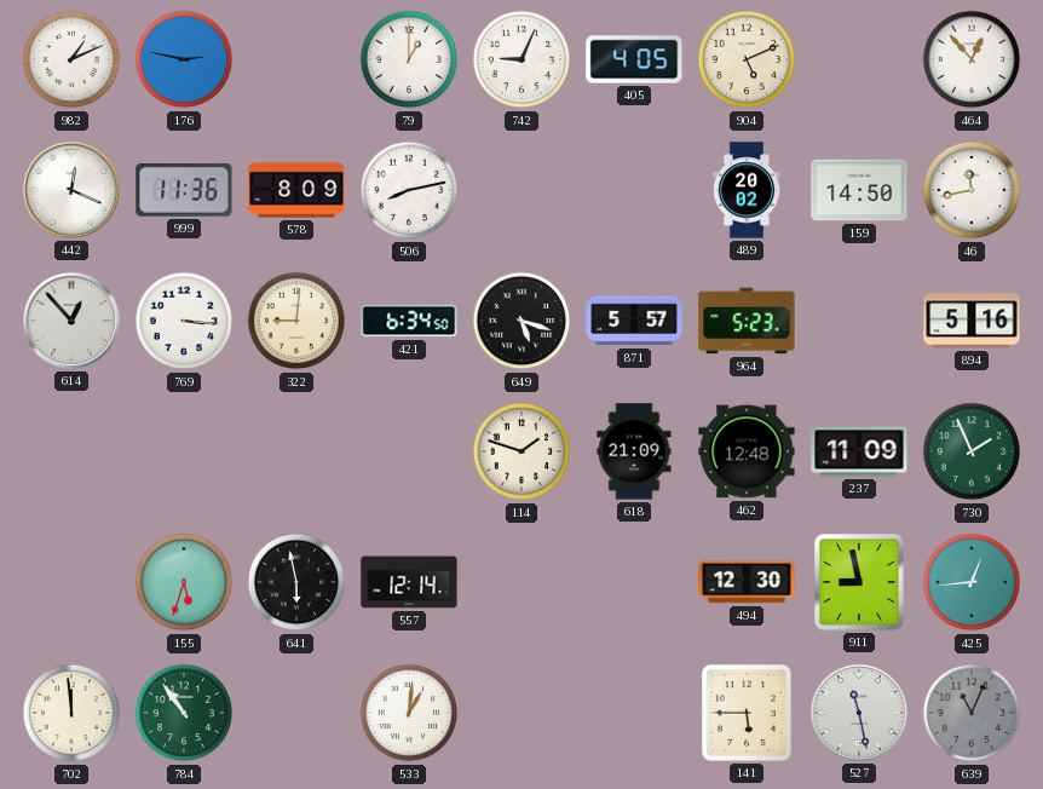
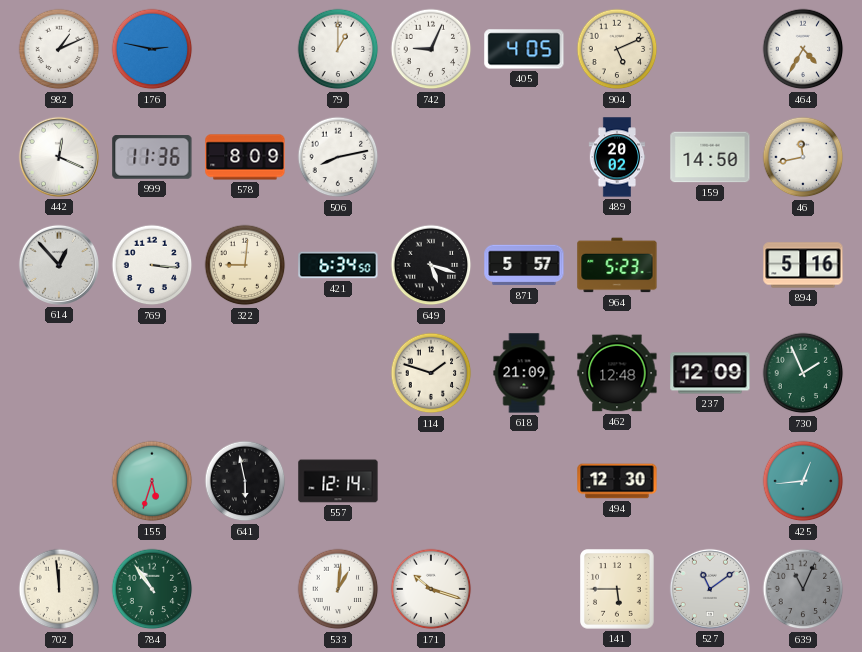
464: 12:53 -> 4:35 (803, 49)
237: 11:09 -> 12:09 (710, 373)
911: 8:58 -> none (859, 582)
171: none -> 10:18 (431, 589)
527: 11:28 -> 11:09 (710, 589)
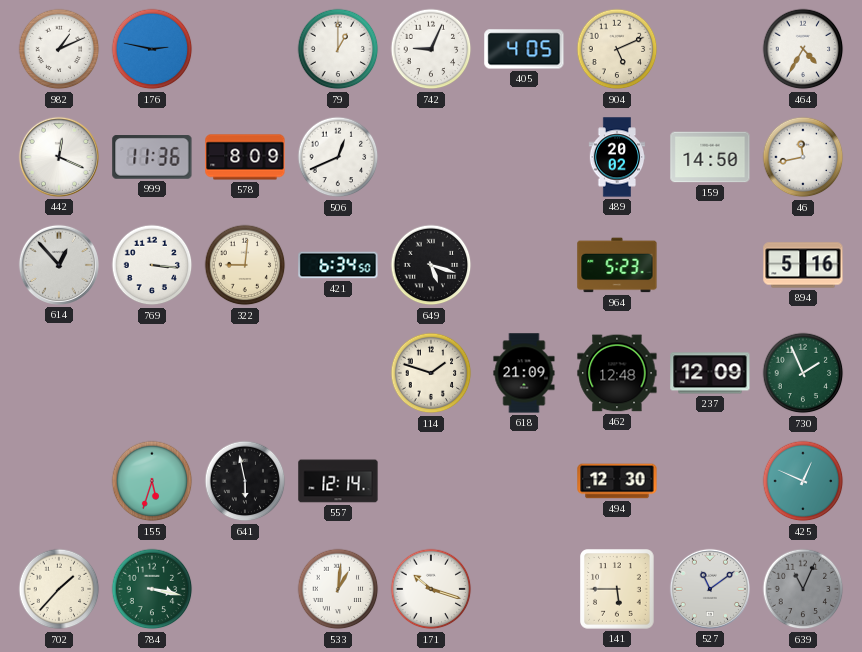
506: 8:13 -> 12:41 (338, 157)
871: 5:57 -> none (524, 265)
425: 12:44 -> 12:49 (803, 481)
702: 11:59 -> 1:37 (59, 589)
784: 10:54 -> 3:17 (152, 589)
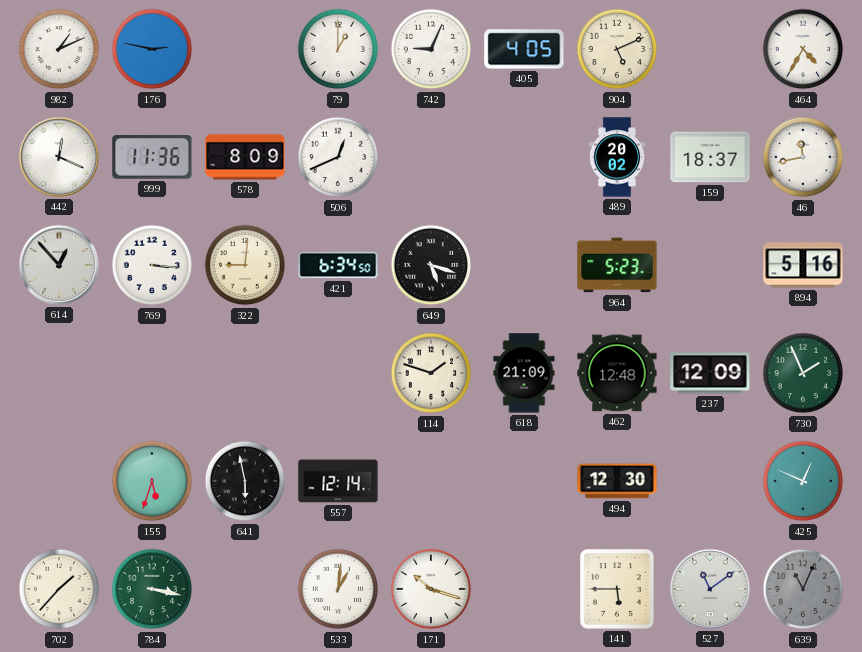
159: 14:50 -> 18:37 (710, 157)
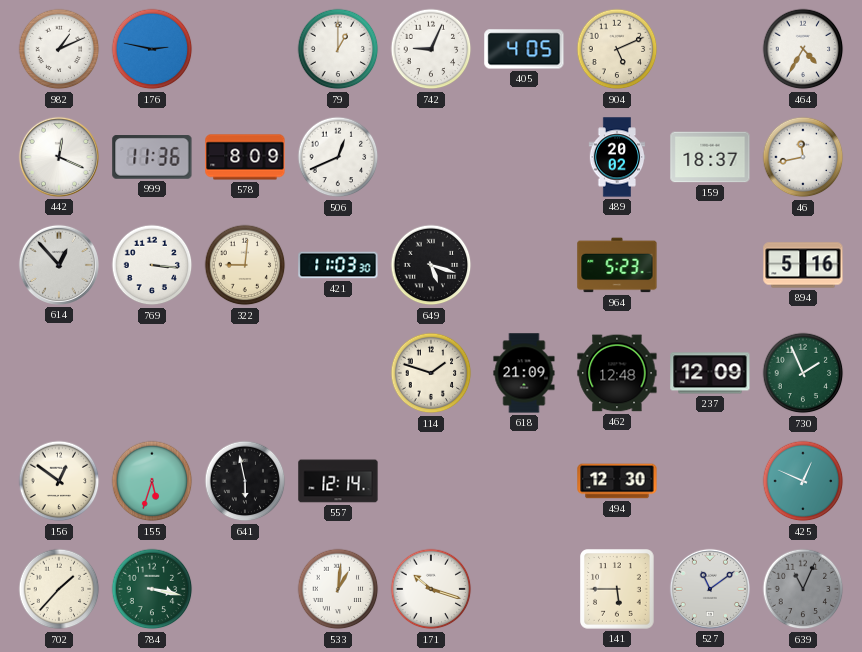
421: 6:34 -> 11:03 (338, 265)
156: none -> 12:51 (59, 481)
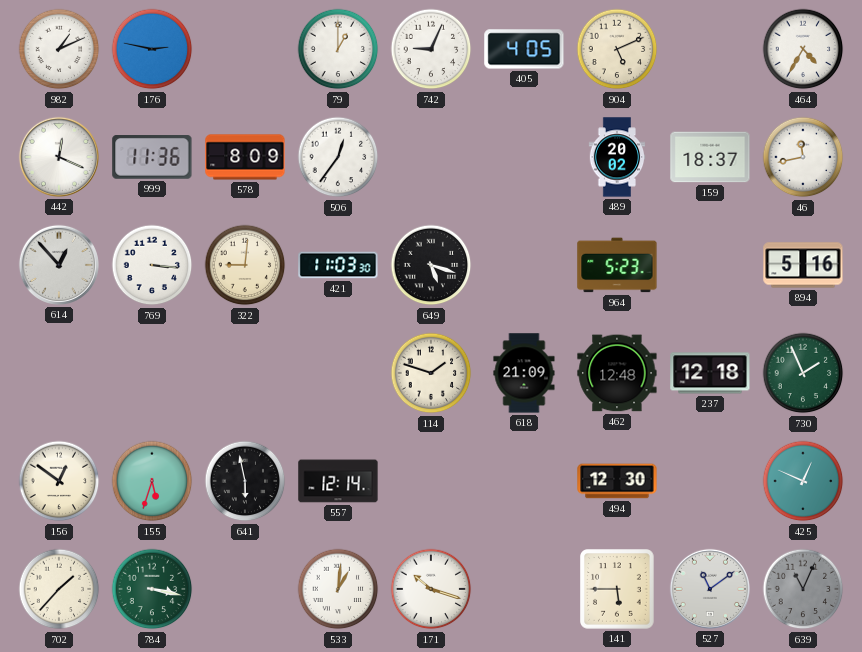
506: 12:41 -> 12:36 (338, 157)
237: 12:09 -> 12:18 (710, 373)
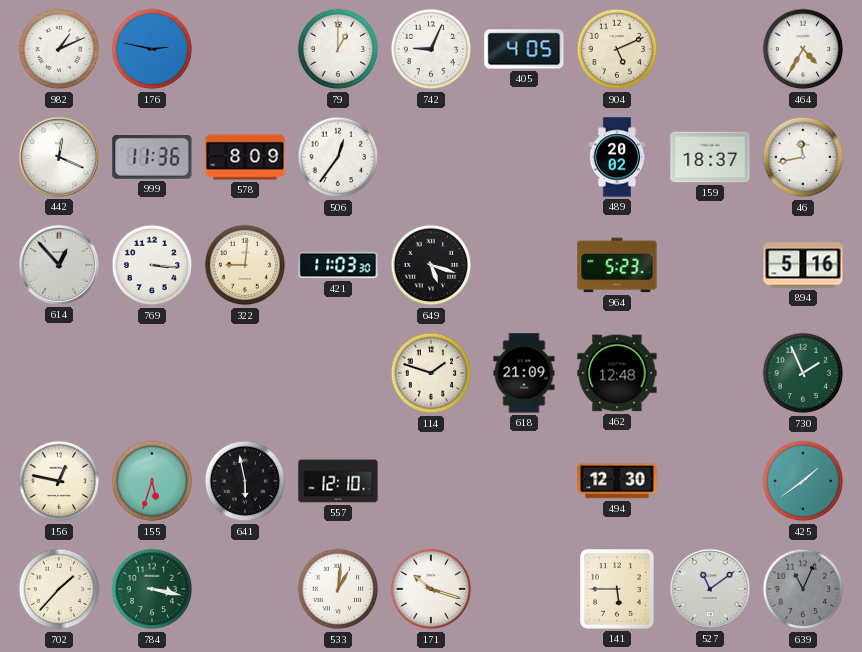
237: 12:18 -> none (710, 373)
156: 12:51 -> 12:47 (59, 481)
557: 12:14 -> 12:10 (338, 481)
425: 12:49 -> 1:39 (803, 481)
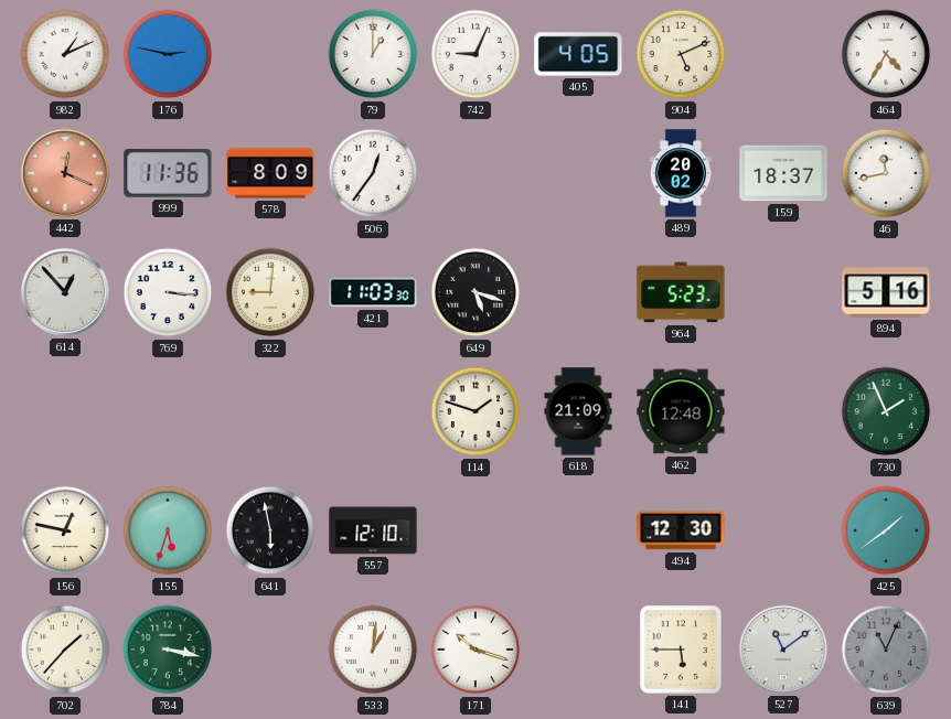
442 dial: white -> salmon (65, 173)
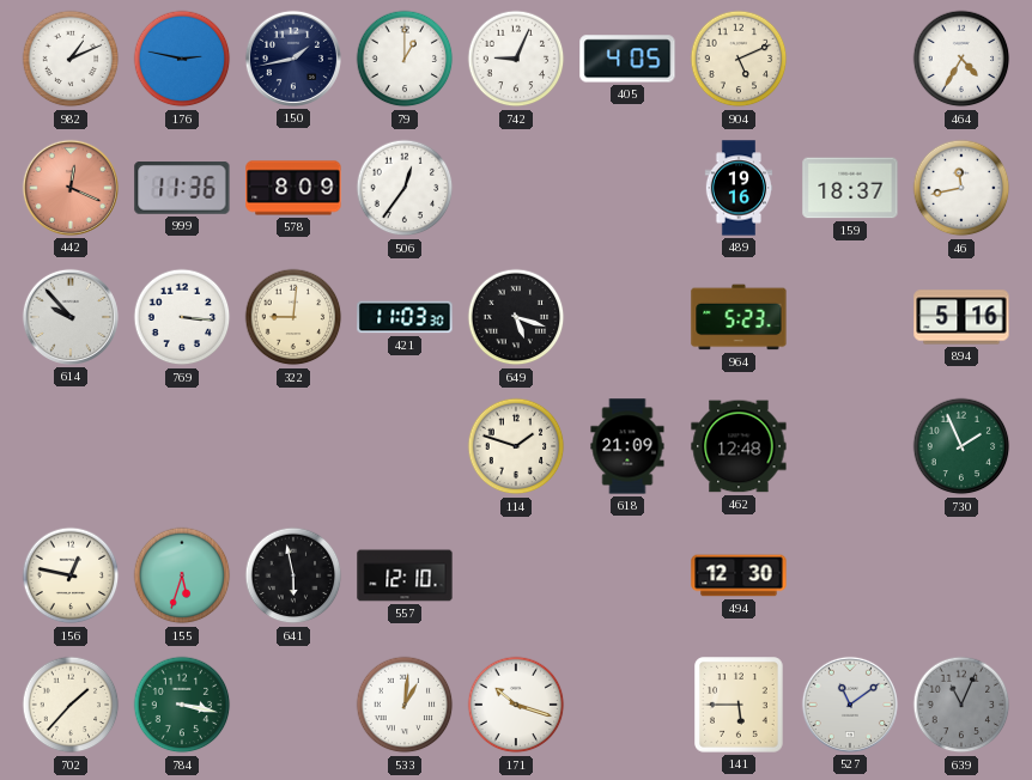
150: none -> 1:43 (293, 59)
489: 20:02 -> 19:16 (739, 188)
614: 12:53 -> 9:53 (71, 317)
425: 1:39 -> none (886, 530)
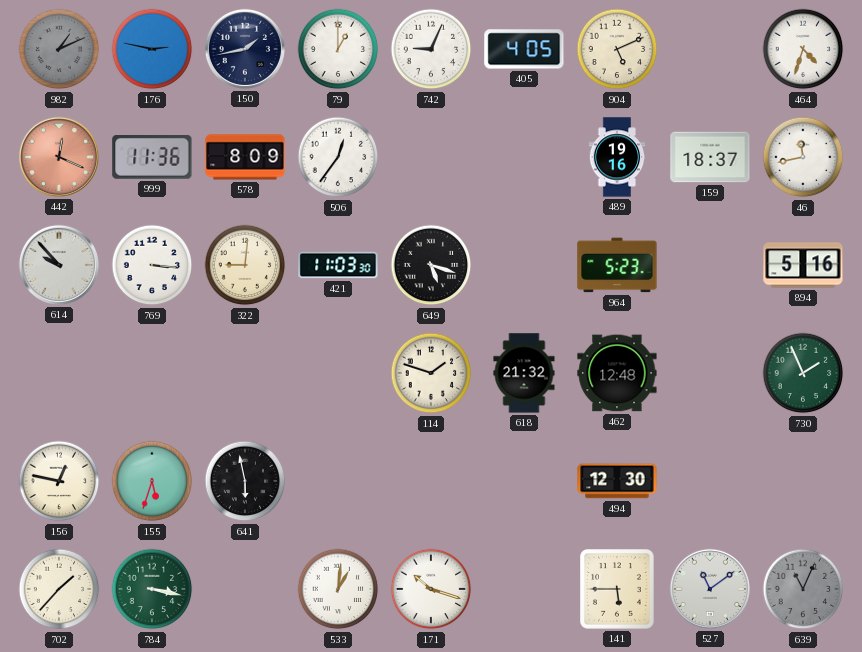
982 dial: white -> grey (59, 49)
464: 4:35 -> 4:33 (803, 49)
618: 21:09 -> 21:32 (524, 373)
557: 12:10 -> none (405, 575)
